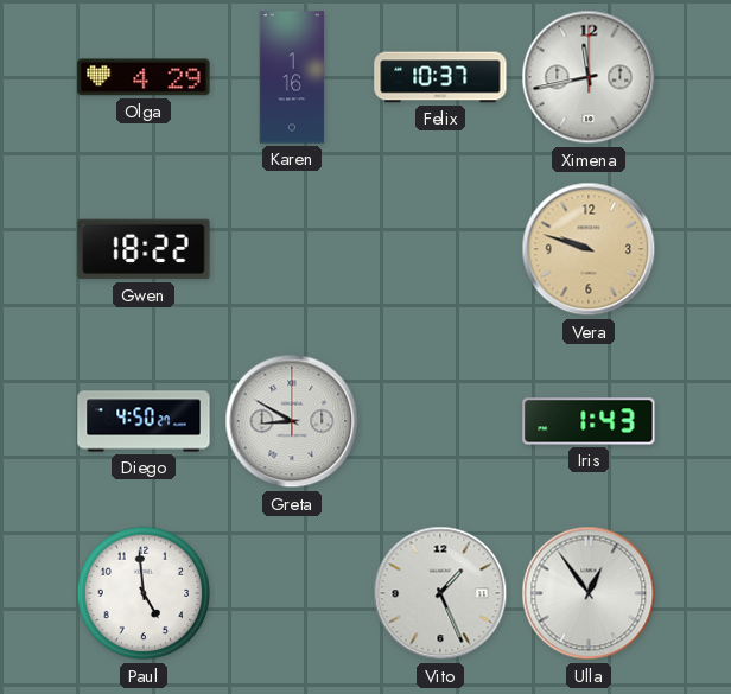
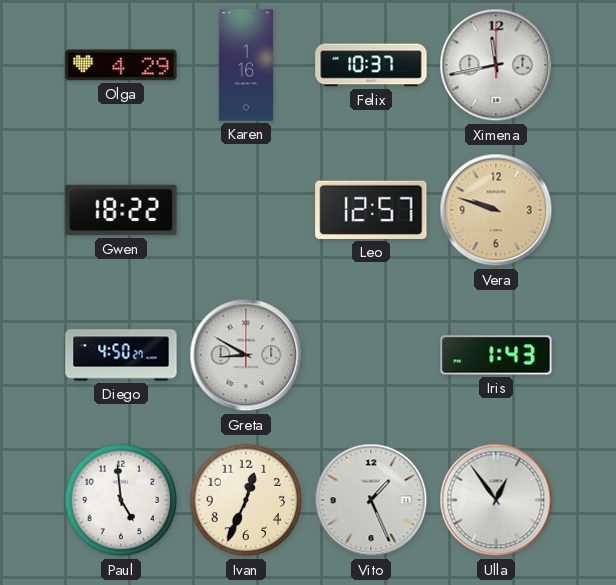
Leo: none -> 12:57 (371, 210)
Ivan: none -> 12:34 (246, 500)
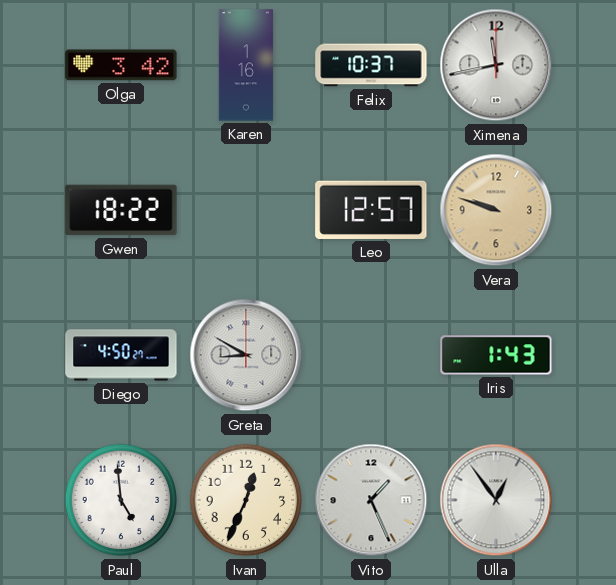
Olga: 4:29 -> 3:42 (121, 65)
